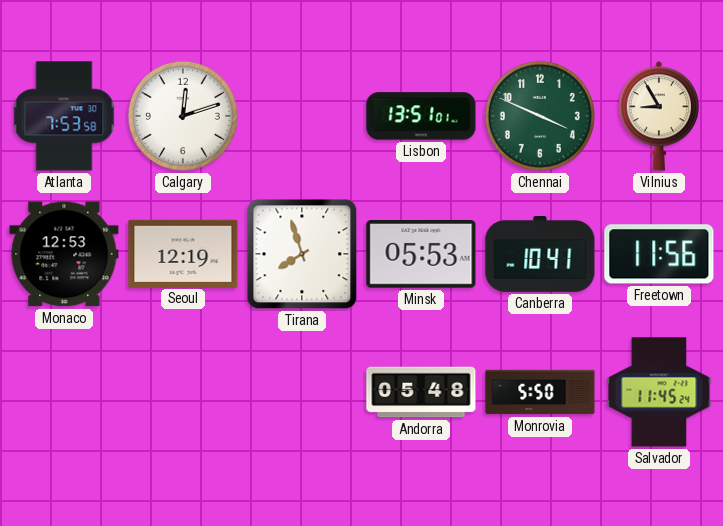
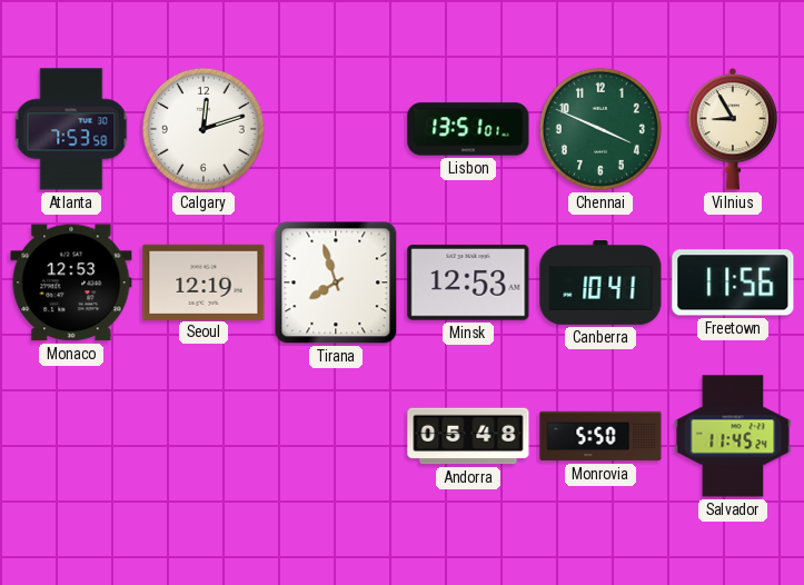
Minsk: 05:53 -> 12:53 (468, 284)
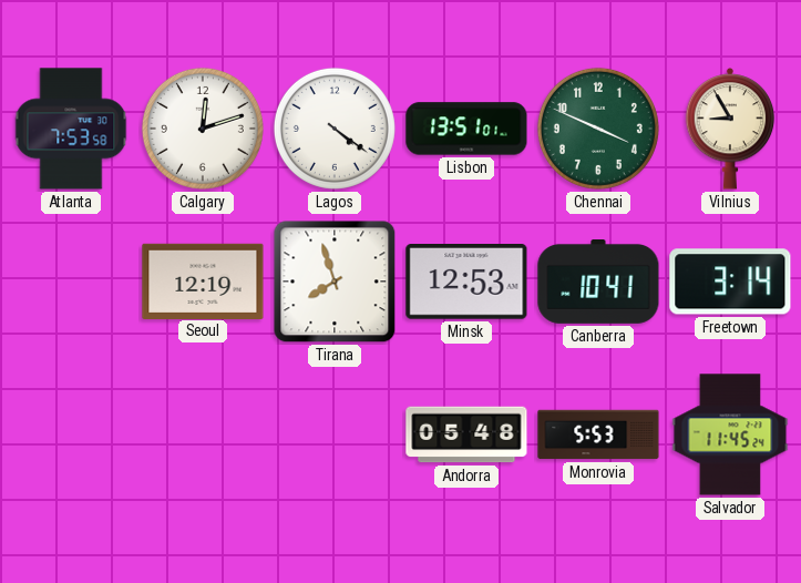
Lagos: none -> 4:21 (335, 129)
Monaco: 12:53 -> none (71, 282)
Freetown: 11:56 -> 3:14 (730, 282)
Monrovia: 5:50 -> 5:53 (598, 434)
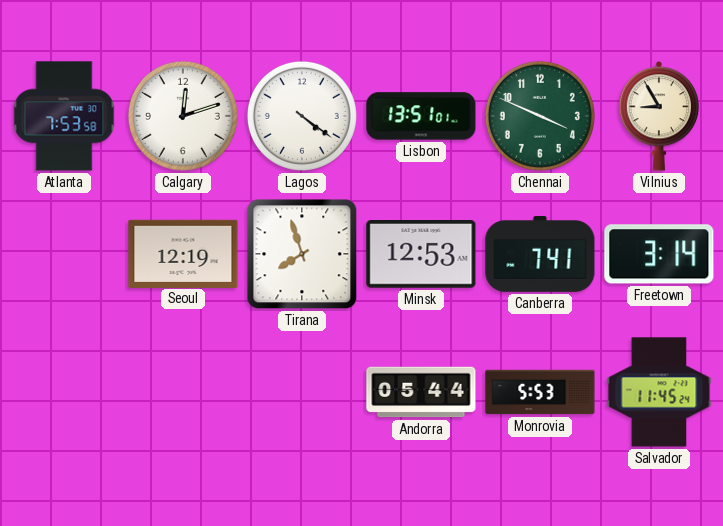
Canberra: 10:41 -> 7:41 (540, 255)
Andorra: 05:48 -> 05:44 (421, 392)
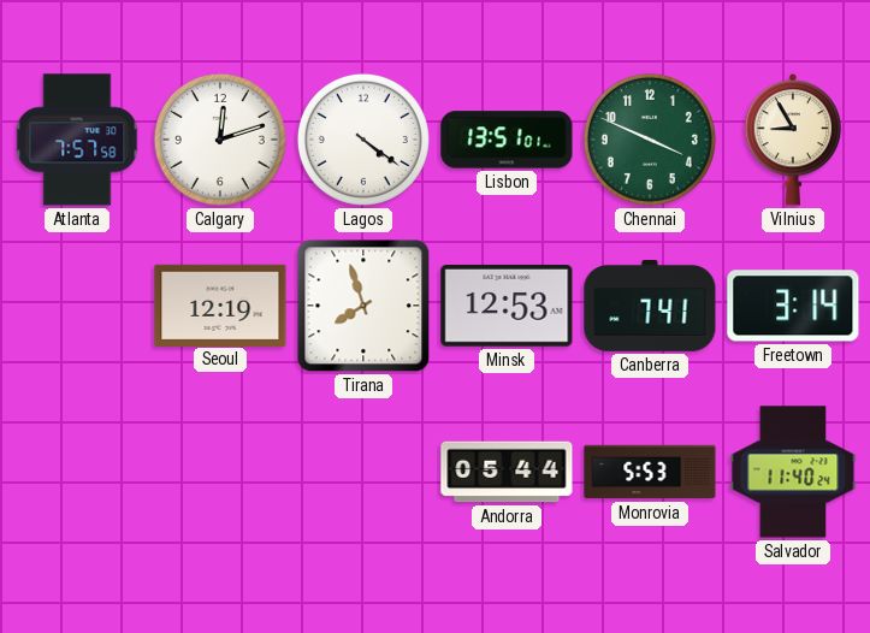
Atlanta: 7:53 -> 7:57 (77, 140)
Salvador: 11:45 -> 11:40 (793, 472)
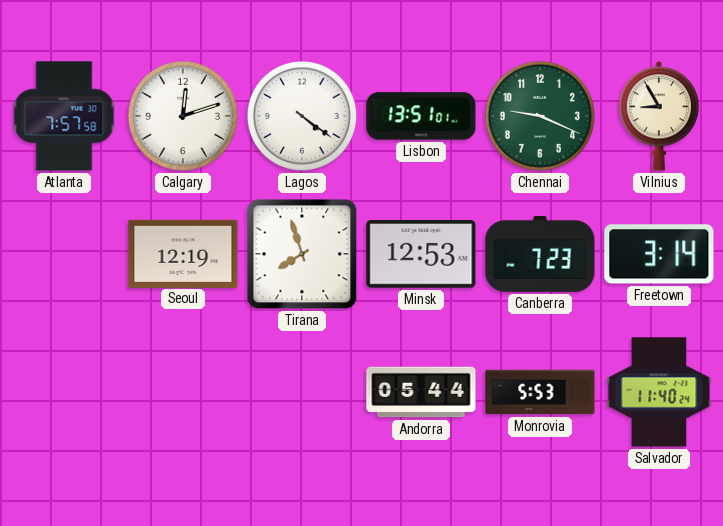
Chennai: 3:49 -> 9:19 (540, 116)
Canberra: 7:41 -> 7:23 (540, 255)
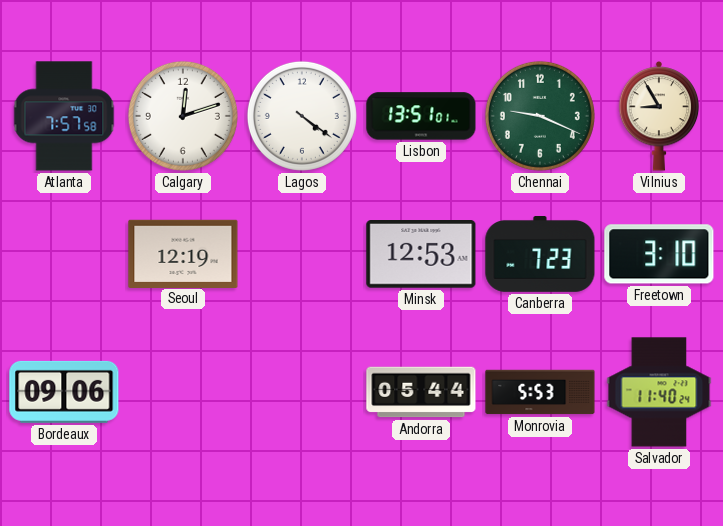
Tirana: 7:57 -> none (302, 254)
Freetown: 3:14 -> 3:10 (659, 254)
Bordeaux: none -> 09:06 (64, 392)
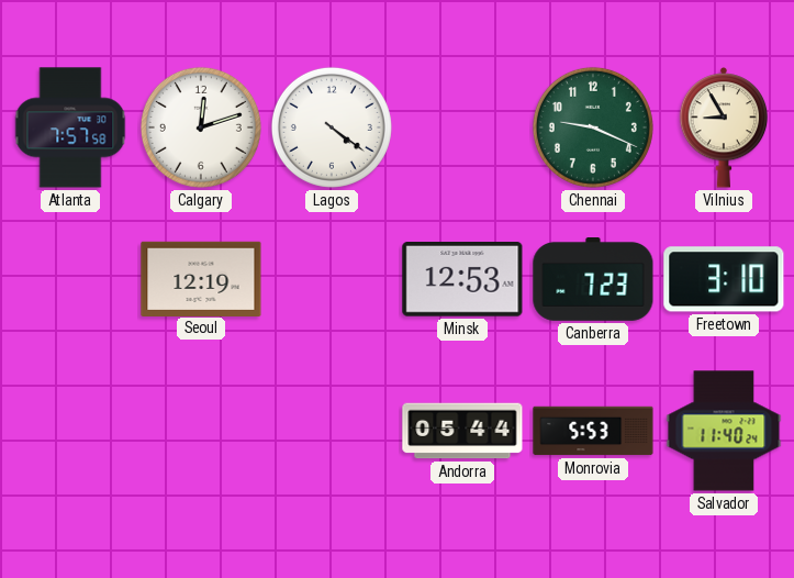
Lisbon: 13:51 -> none (421, 116)
Bordeaux: 09:06 -> none (64, 392)
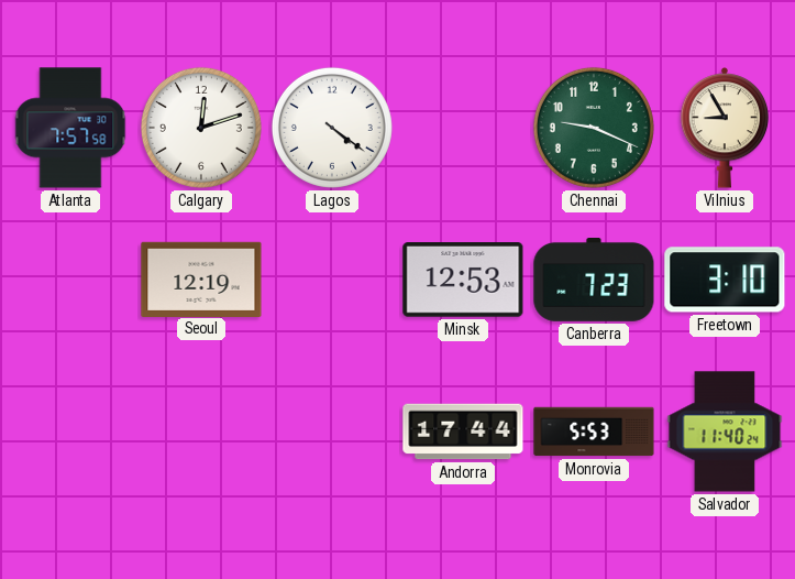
Andorra: 05:44 -> 17:44 (463, 431)
